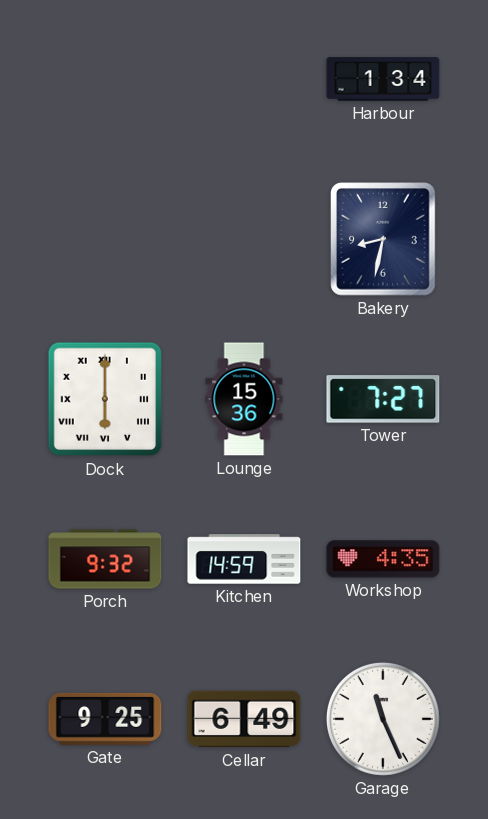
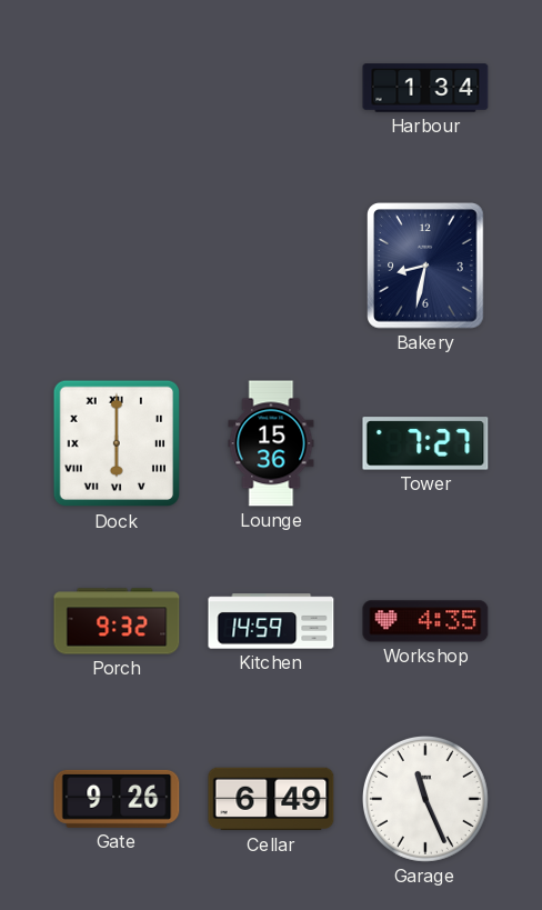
Gate: 9:25 -> 9:26 (117, 799)
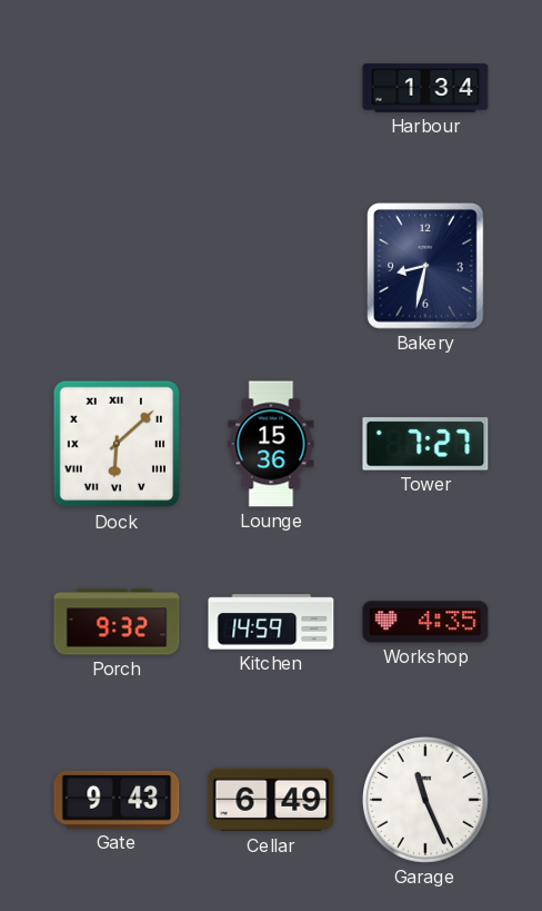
Dock: 6:00 -> 6:08 (117, 444)
Gate: 9:26 -> 9:43 (117, 800)
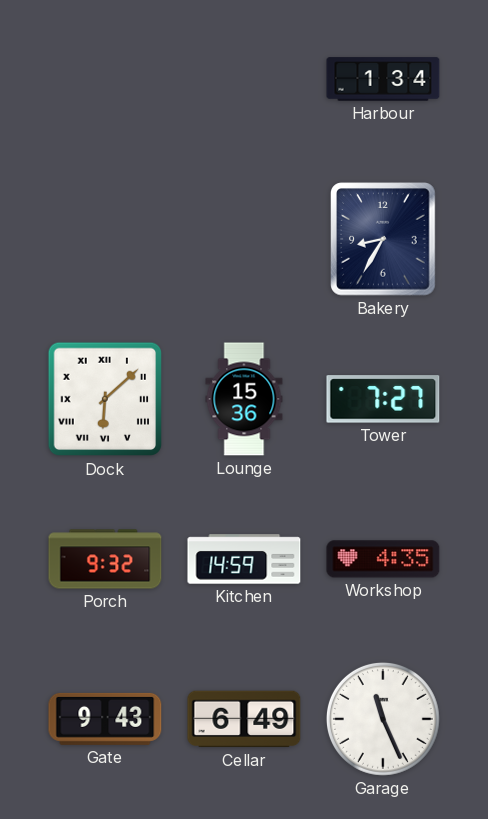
Bakery: 8:32 -> 8:35 (383, 239)
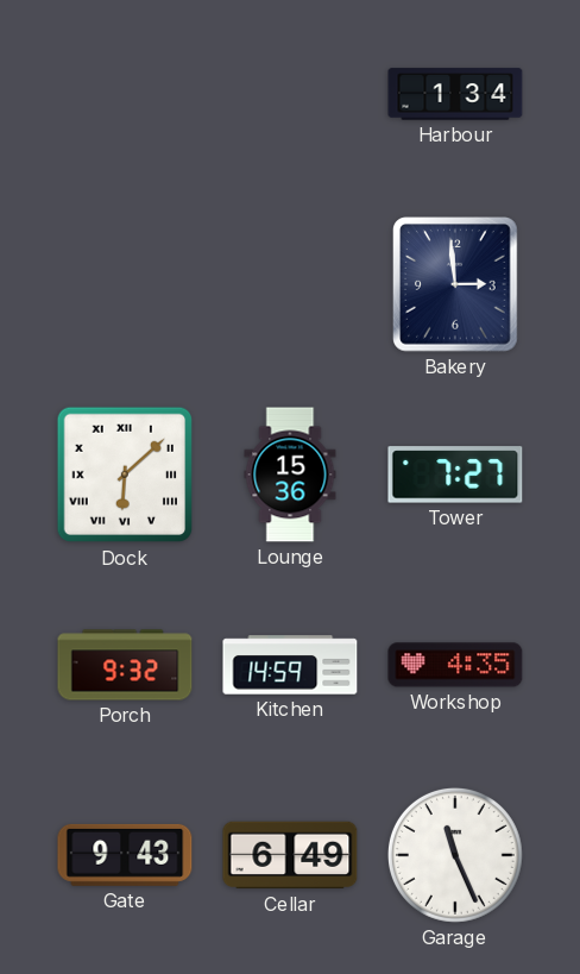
Bakery: 8:35 -> 2:59 (455, 284)
